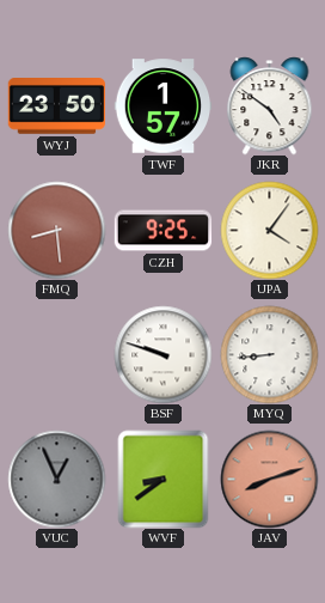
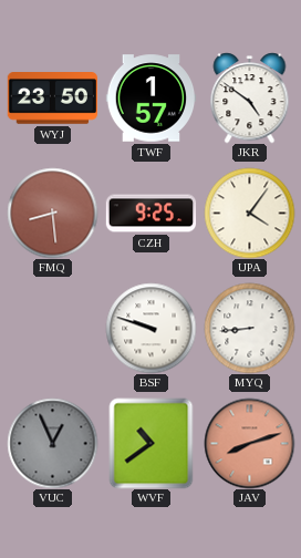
WVF: 8:39 -> 10:39 (152, 443)
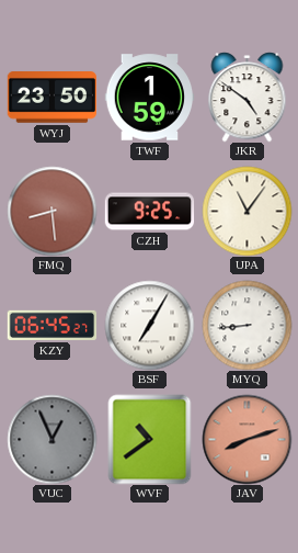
TWF: 1:57 -> 1:59 (149, 98)
UPA: 4:06 -> 11:06 (247, 211)
KZY: none -> 06:45 (51, 325)
BSF: 9:48 -> 7:05 (149, 325)
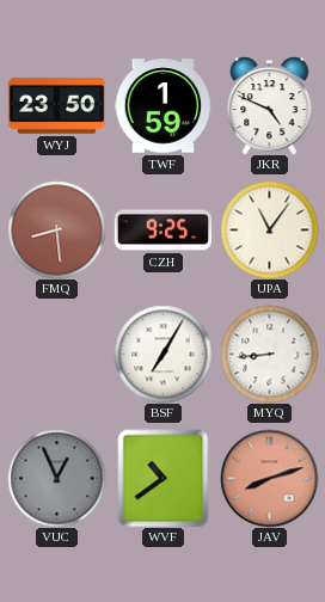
JKR: 4:51 -> 4:49 (270, 105)
KZY: 06:45 -> none (51, 325)
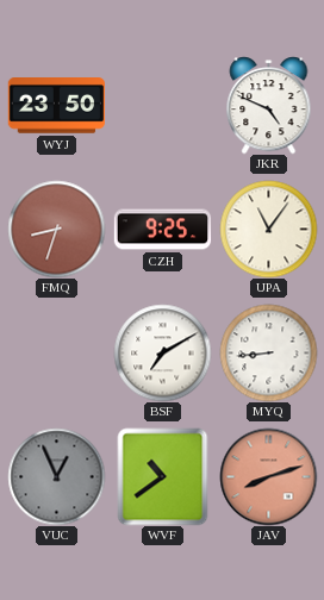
TWF: 1:59 -> none (162, 106)
FMQ: 8:29 -> 8:33 (56, 229)
BSF: 7:05 -> 7:10 (162, 352)
